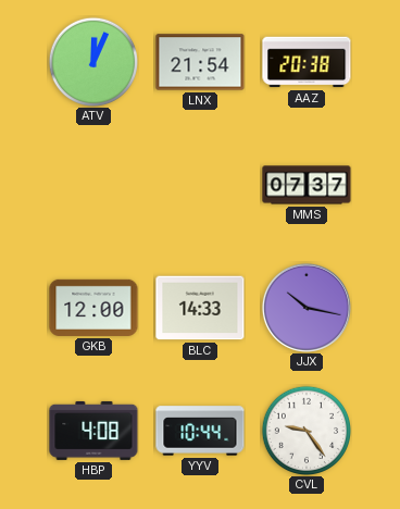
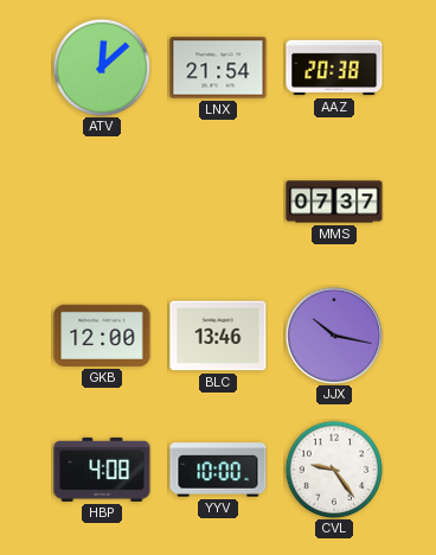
ATV: 12:04 -> 12:08 (101, 66)
BLC: 14:33 -> 13:46 (218, 336)
YYV: 10:44 -> 10:00 (218, 470)
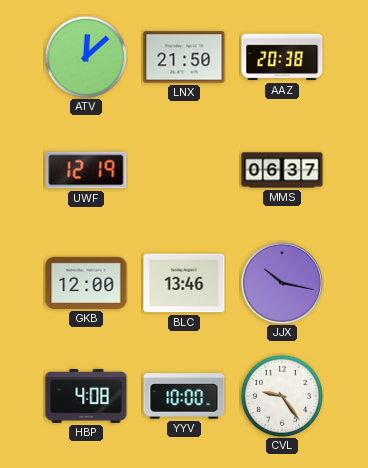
LNX: 21:54 -> 21:50 (184, 57)
UWF: none -> 12:19 (86, 170)
MMS: 07:37 -> 06:37 (282, 170)
